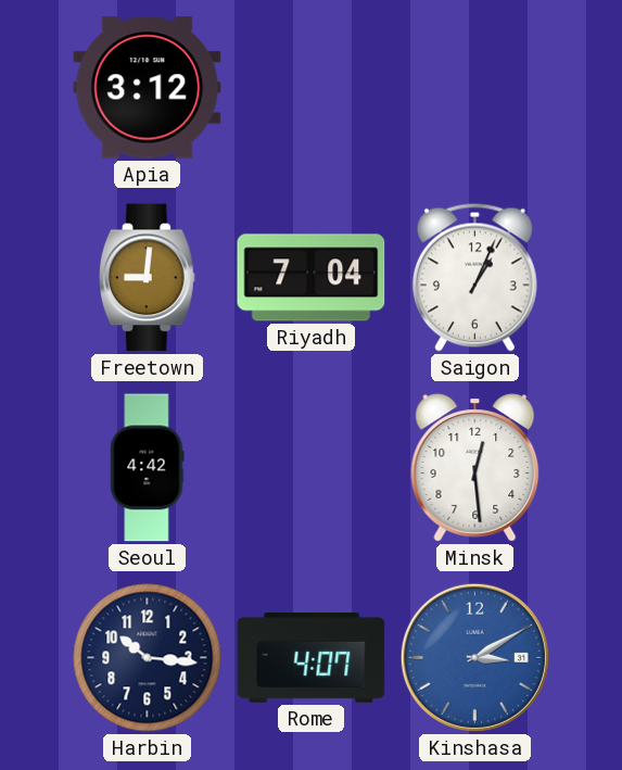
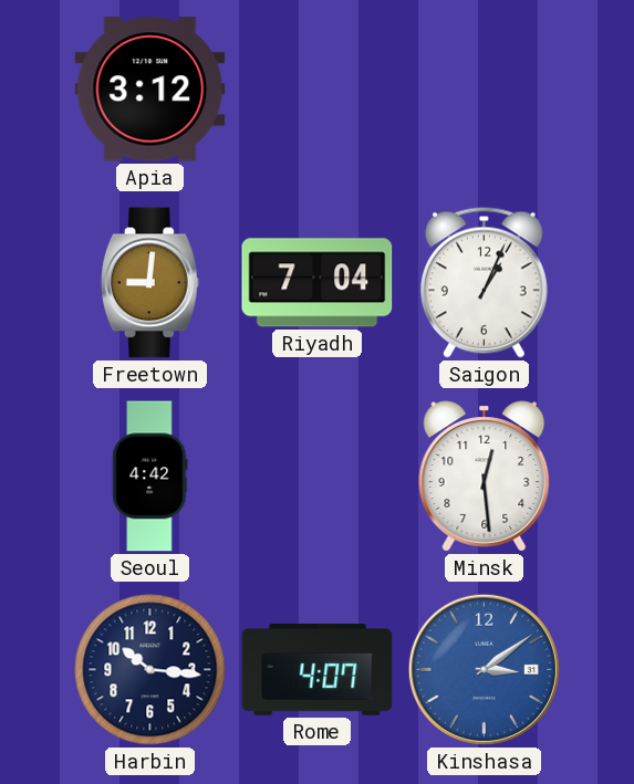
Kinshasa: 3:10 -> 3:09 (484, 669)
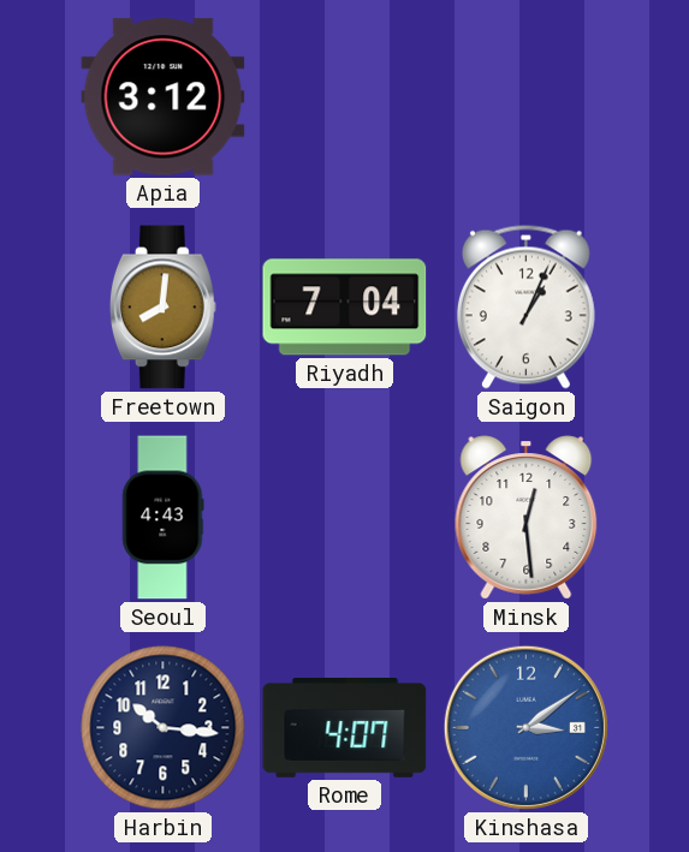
Freetown: 9:01 -> 8:01 (162, 308)
Seoul: 4:42 -> 4:43 (164, 518)
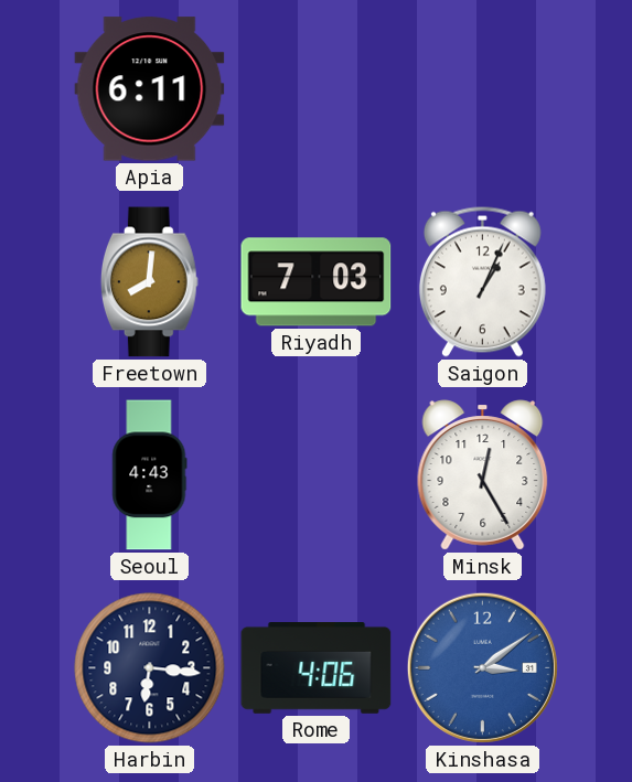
Apia: 3:12 -> 6:11 (150, 89)
Riyadh: 7:04 -> 7:03 (317, 282)
Minsk: 12:29 -> 12:25 (483, 475)
Harbin: 10:16 -> 6:16 (150, 668)
Rome: 4:07 -> 4:06 (317, 668)
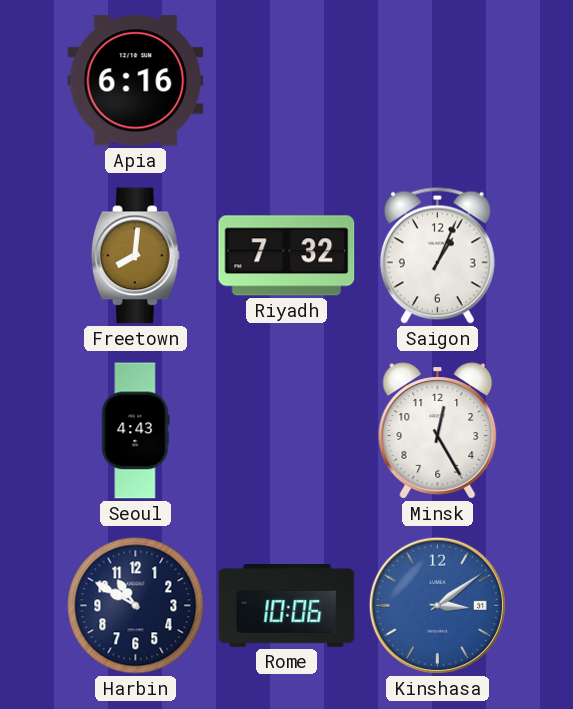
Apia: 6:11 -> 6:16 (136, 81)
Riyadh: 7:03 -> 7:32 (287, 256)
Harbin: 6:16 -> 10:50 (136, 606)
Rome: 4:06 -> 10:06 (287, 606)
